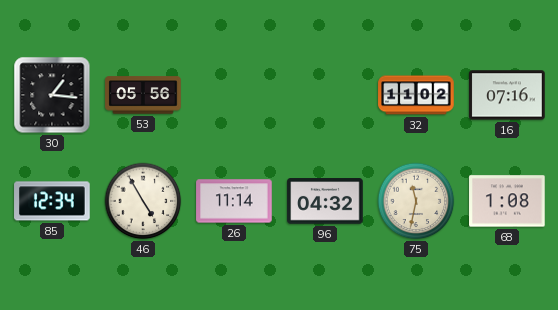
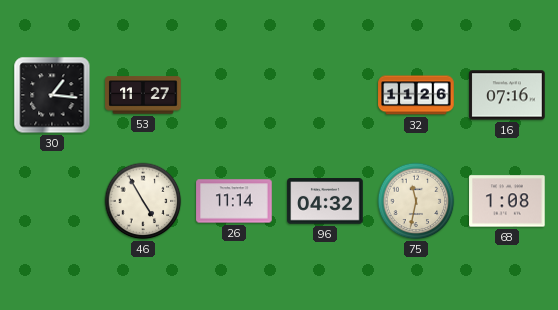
53: 05:56 -> 11:27 (143, 95)
32: 11:02 -> 11:26 (416, 95)
85: 12:34 -> none (52, 201)
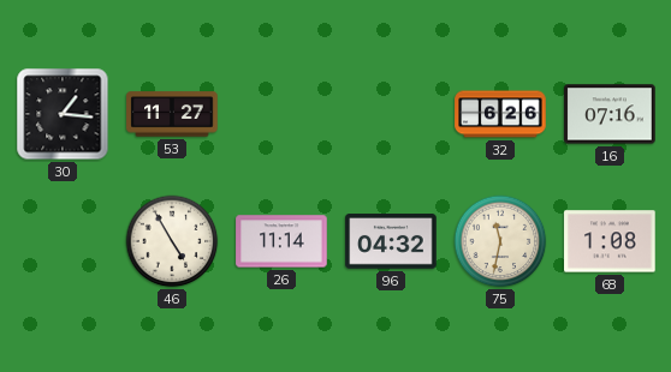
32: 11:26 -> 6:26 (500, 114)
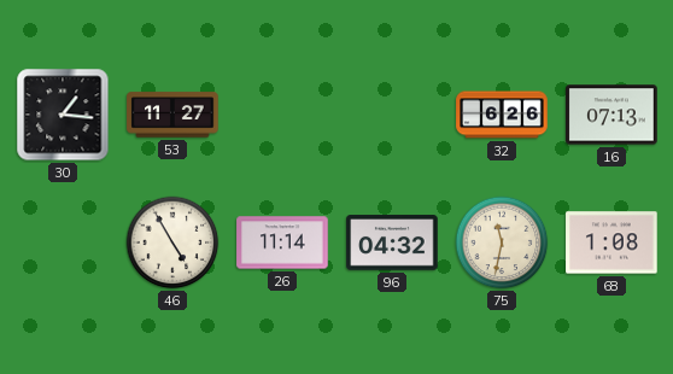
16: 07:16 -> 07:13 (611, 115)
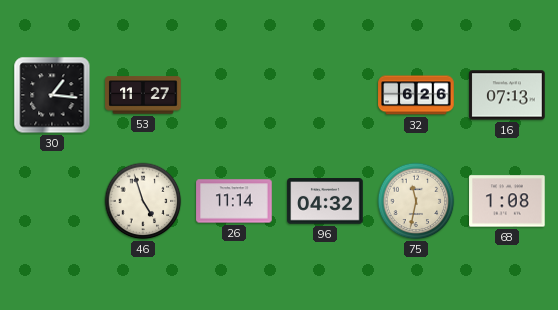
46: 4:55 -> 4:57 (143, 201)
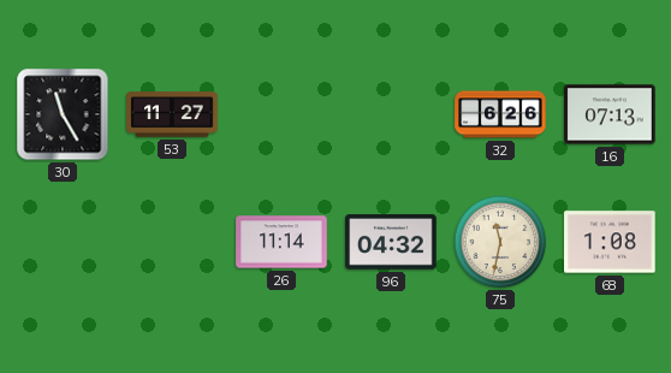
30: 1:16 -> 11:25 (63, 114)
46: 4:57 -> none (143, 201)
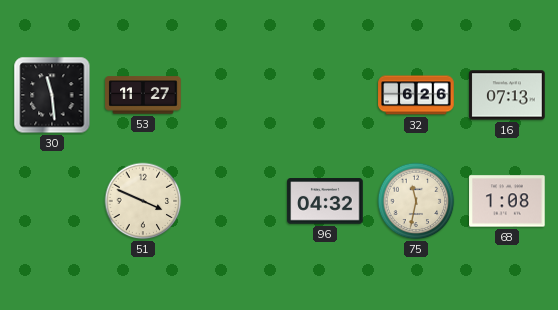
30: 11:25 -> 11:29 (52, 95)
51: none -> 3:49 (143, 201)
26: 11:14 -> none (281, 242)
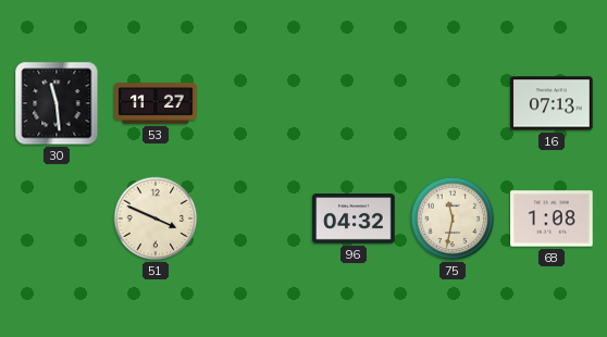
32: 6:26 -> none (416, 95)
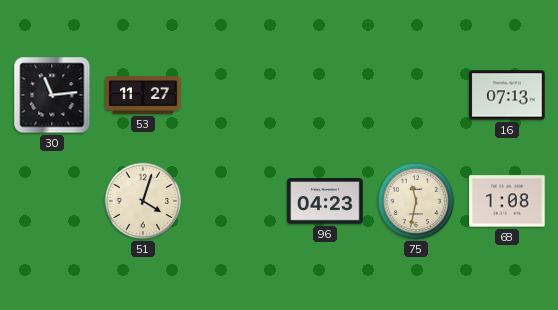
30: 11:29 -> 11:14 (52, 95)
51: 3:49 -> 4:03 (143, 201)
96: 04:32 -> 04:23 (325, 201)
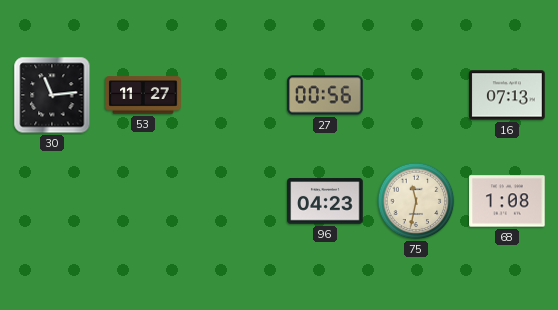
27: none -> 00:56 (325, 95)
51: 4:03 -> none (143, 201)
